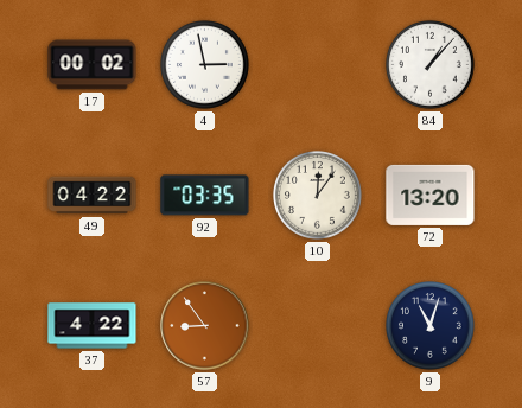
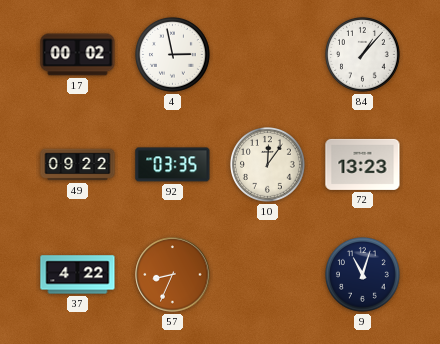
49: 04:22 -> 09:22 (78, 165)
72: 13:20 -> 13:23 (363, 164)
57: 8:54 -> 8:34 (173, 275)
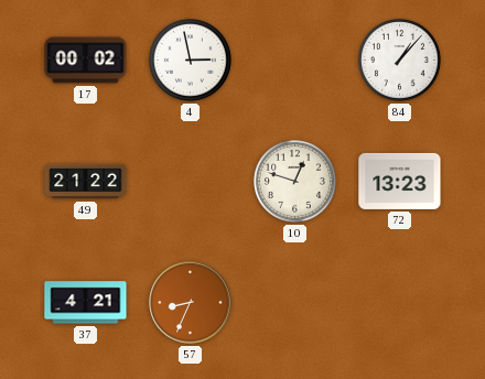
49: 09:22 -> 21:22 (86, 182)
92: 03:35 -> none (173, 165)
10: 12:06 -> 12:48 (295, 182)
37: 4:22 -> 4:21 (86, 303)
9: 11:03 -> none (363, 275)
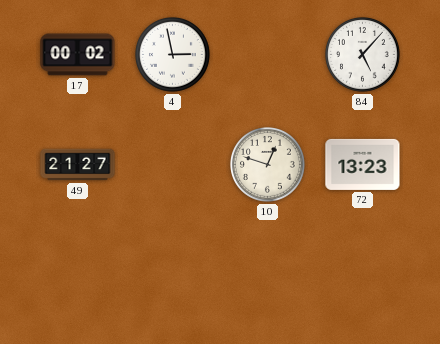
84: 1:07 -> 5:07 (363, 55)
49: 21:22 -> 21:27 (78, 165)
37: 4:21 -> none (86, 303)
57: 8:34 -> none (191, 303)
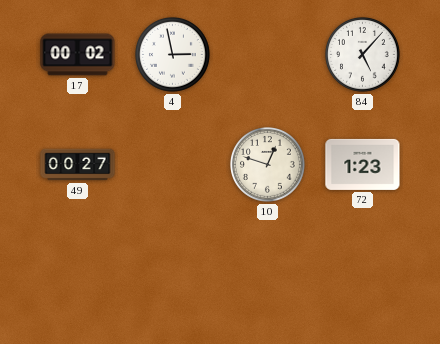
49: 21:27 -> 00:27 (78, 165)
72: 13:23 -> 1:23 (363, 164)
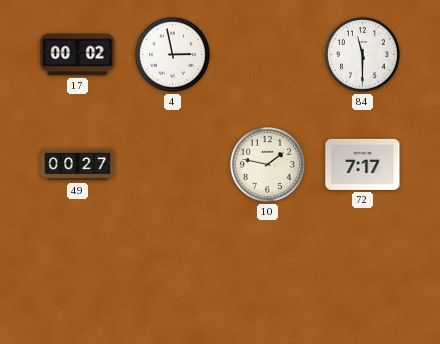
84: 5:07 -> 11:30 (363, 55)
10: 12:48 -> 1:47 (268, 165)
72: 1:23 -> 7:17 (363, 164)
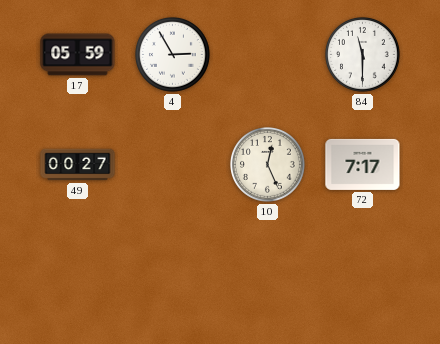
17: 00:02 -> 05:59 (78, 55)
4: 2:58 -> 2:55 (173, 55)
10: 1:47 -> 12:26 (268, 165)
